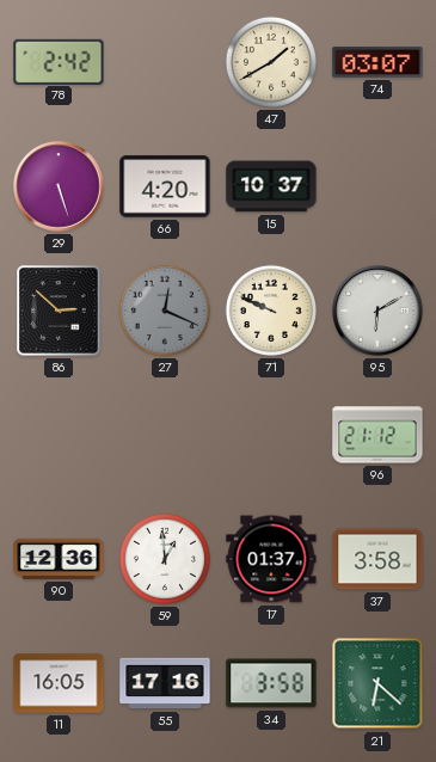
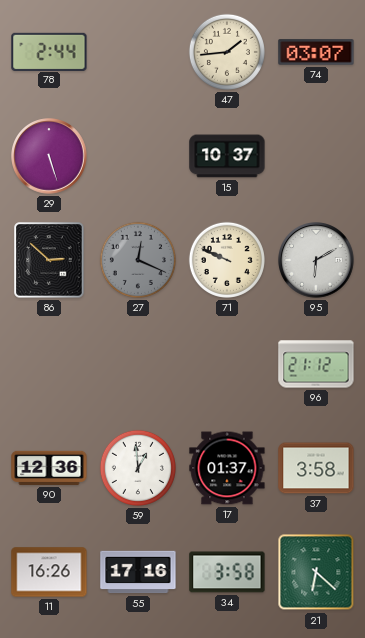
78: 2:42 -> 2:44 (49, 51)
47: 1:40 -> 1:44 (227, 52)
66: 4:20 -> none (165, 186)
11: 16:05 -> 16:26 (49, 572)
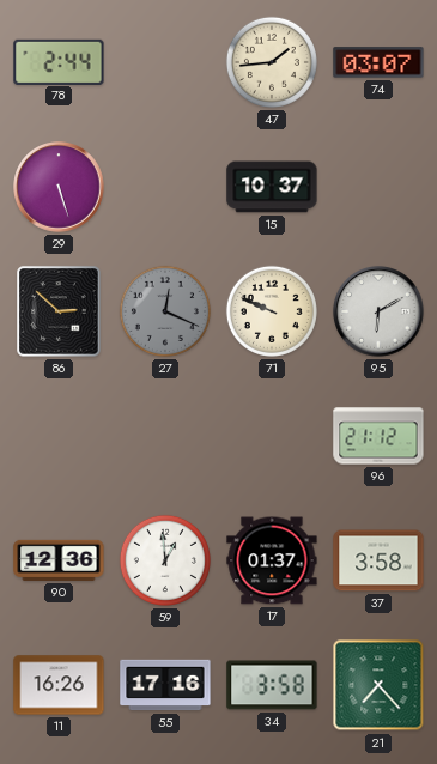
21: 6:22 -> 7:23 (378, 685)
